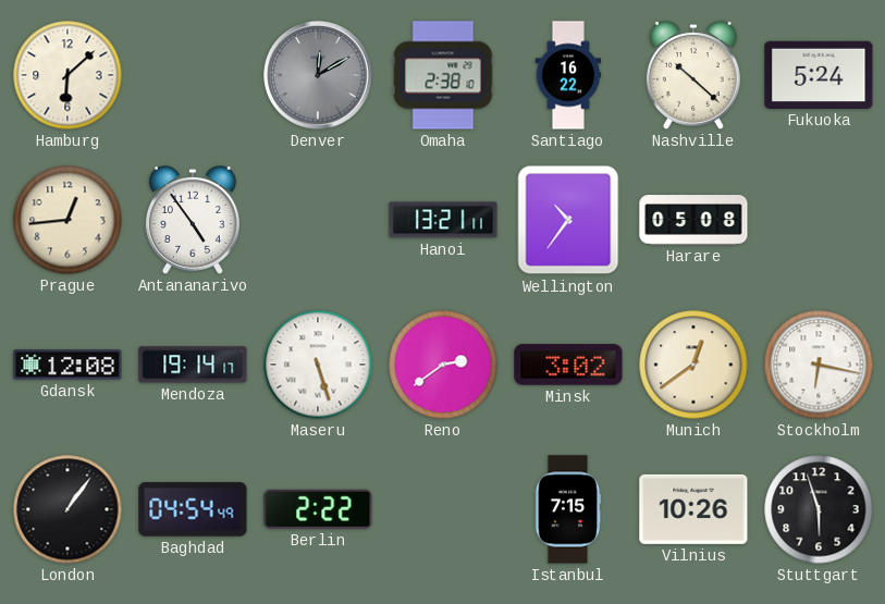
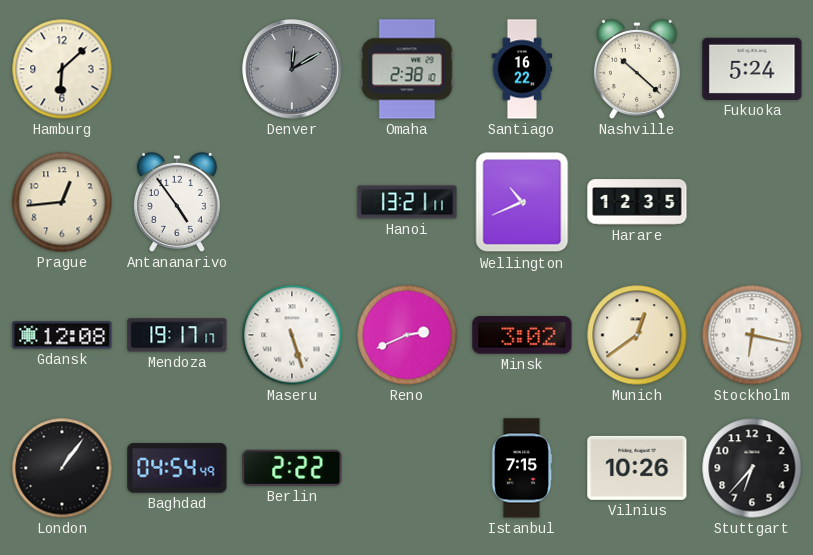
Wellington: 10:36 -> 10:41 (522, 202)
Harare: 05:08 -> 12:35 (637, 202)
Mendoza: 19:14 -> 19:17 (177, 335)
Reno: 2:39 -> 2:41 (407, 335)
Stuttgart: 5:57 -> 6:37 (752, 468)
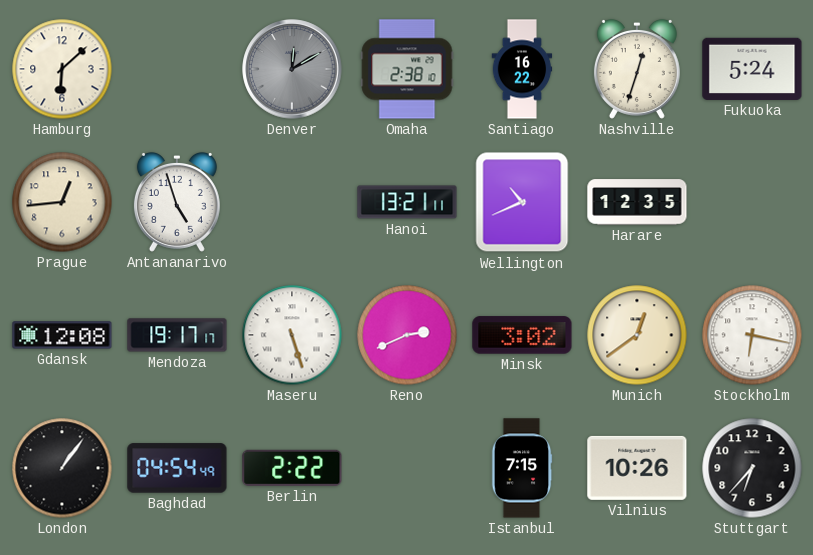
Nashville: 10:22 -> 12:33 (637, 69)
Antananarivo: 4:54 -> 4:57 (177, 202)
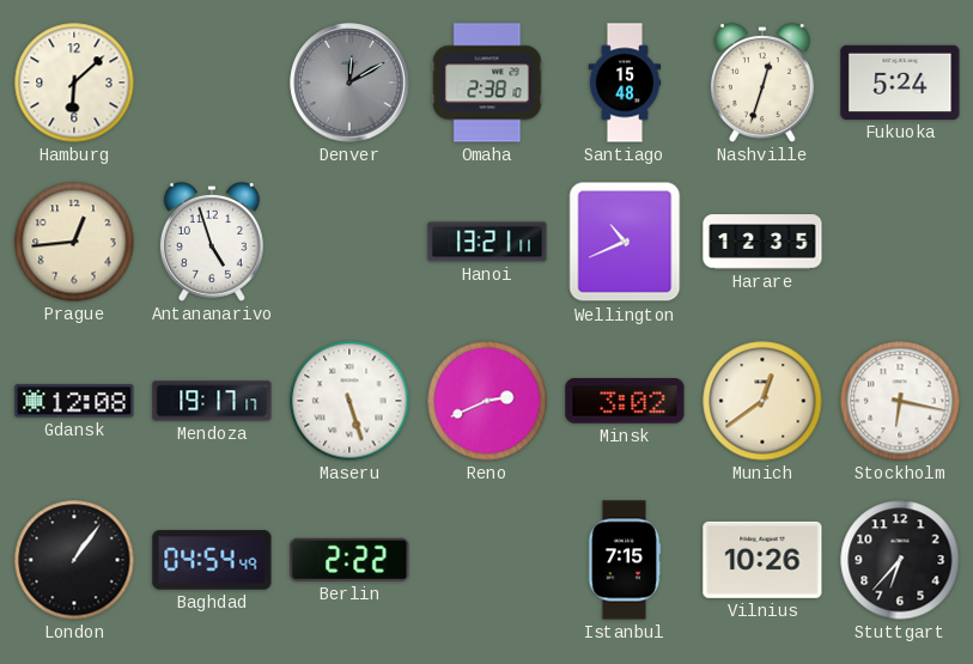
Santiago: 16:22 -> 15:48 (625, 83)
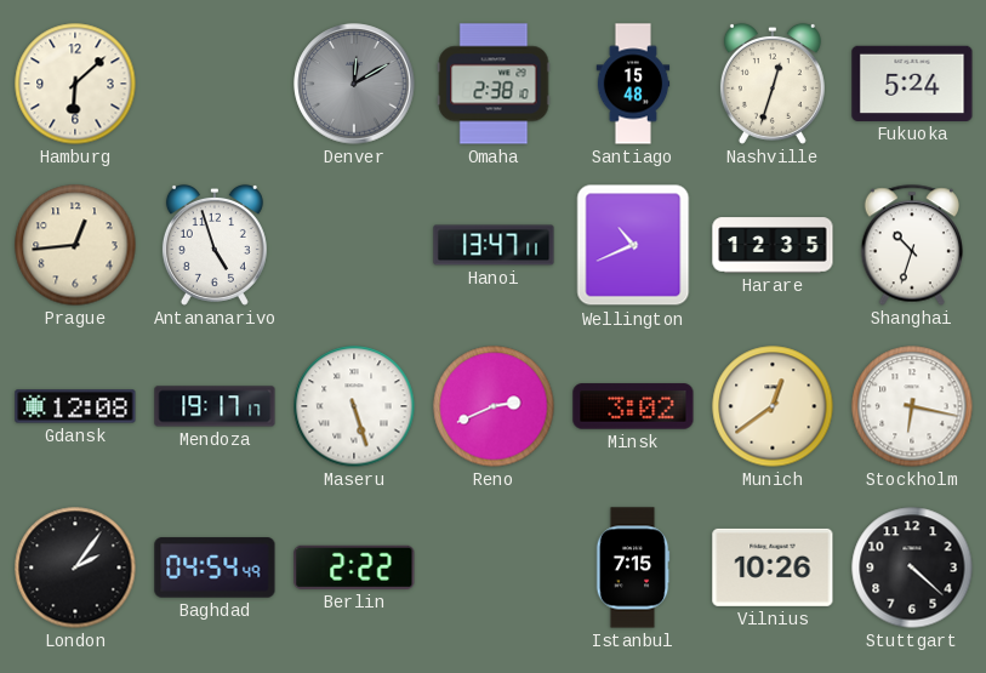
Hanoi: 13:21 -> 13:47 (494, 245)
Shanghai: none -> 10:33 (911, 245)
London: 1:06 -> 2:06 (75, 568)
Stuttgart: 6:37 -> 4:22 (912, 568)
